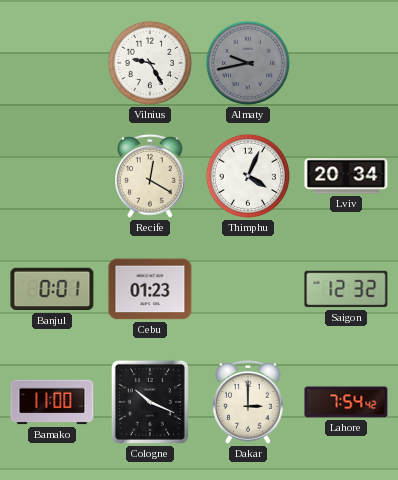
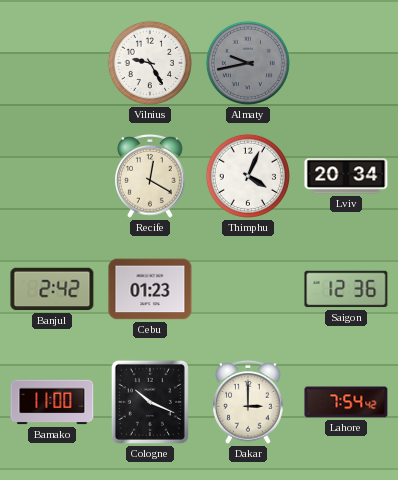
Banjul: 0:01 -> 2:42 (52, 289)
Saigon: 12:32 -> 12:36 (346, 289)
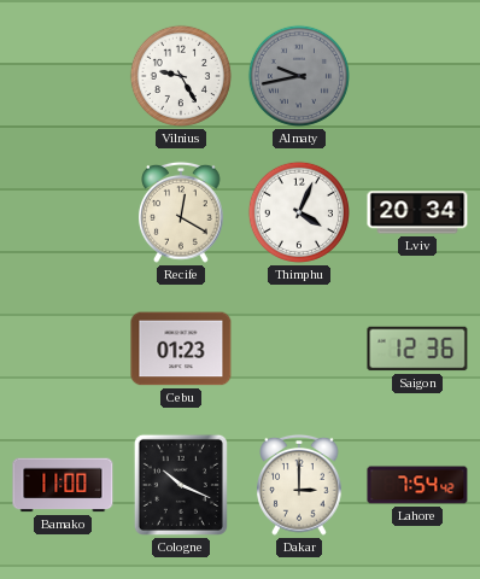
Banjul: 2:42 -> none (52, 289)
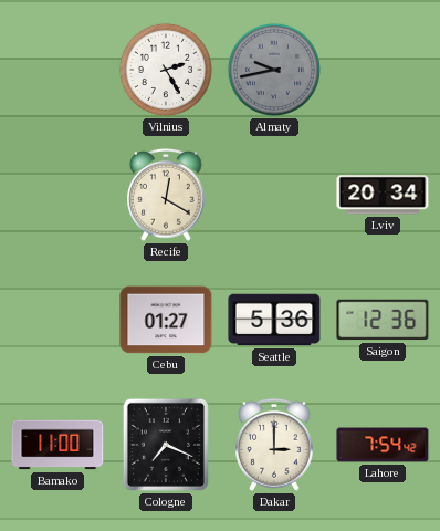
Vilnius: 9:25 -> 2:25 (166, 70)
Thimphu: 4:04 -> none (299, 212)
Cebu: 01:23 -> 01:27 (166, 320)
Seattle: none -> 5:36 (274, 320)
Cologne: 10:19 -> 7:19 (166, 445)
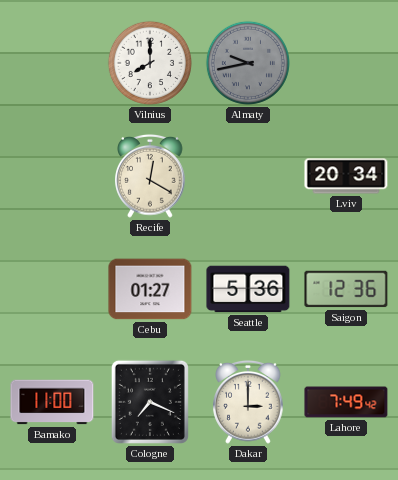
Vilnius: 2:25 -> 8:00 (150, 63)
Lahore: 7:54 -> 7:49 (346, 402)
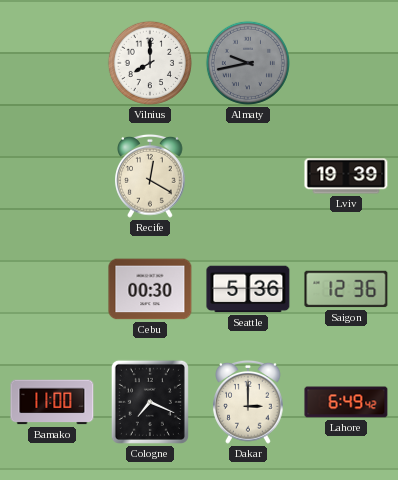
Lviv: 20:34 -> 19:39 (346, 176)
Cebu: 01:27 -> 00:30 (150, 289)
Lahore: 7:49 -> 6:49 (346, 402)
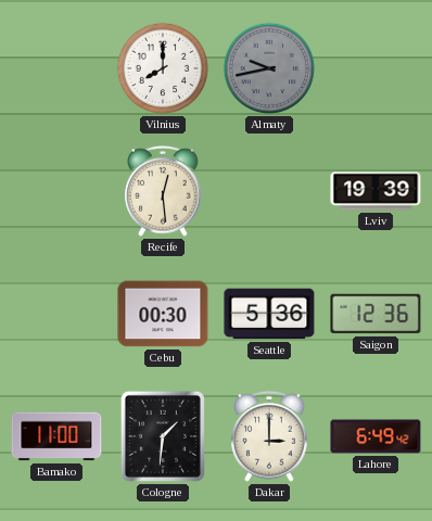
Recife: 12:20 -> 12:29 (163, 191)
Cologne: 7:19 -> 1:31 (163, 436)
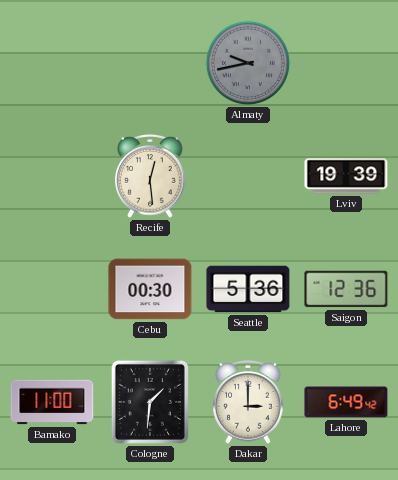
Vilnius: 8:00 -> none (163, 68)
